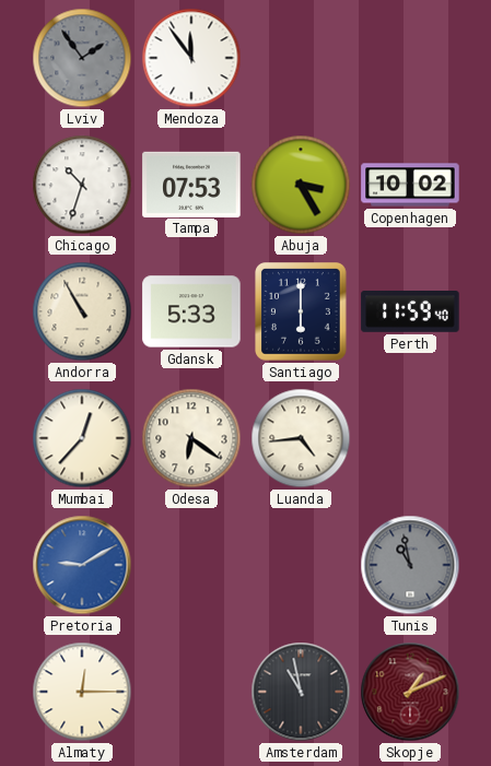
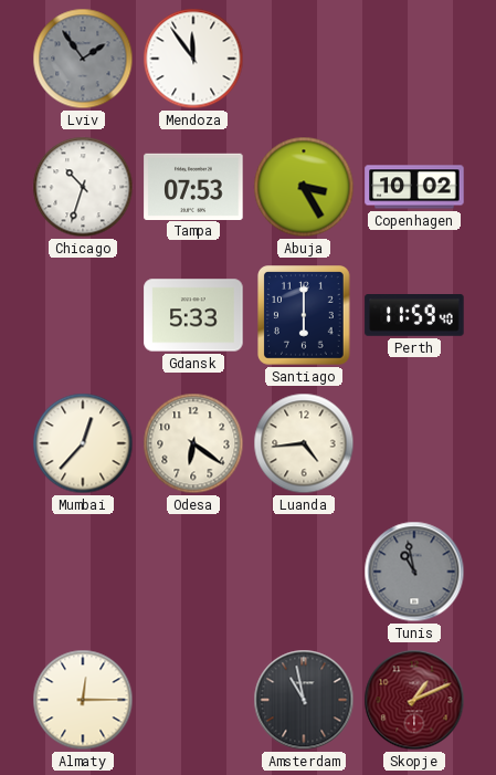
Andorra: 10:55 -> none (82, 311)
Pretoria: 9:10 -> none (82, 565)
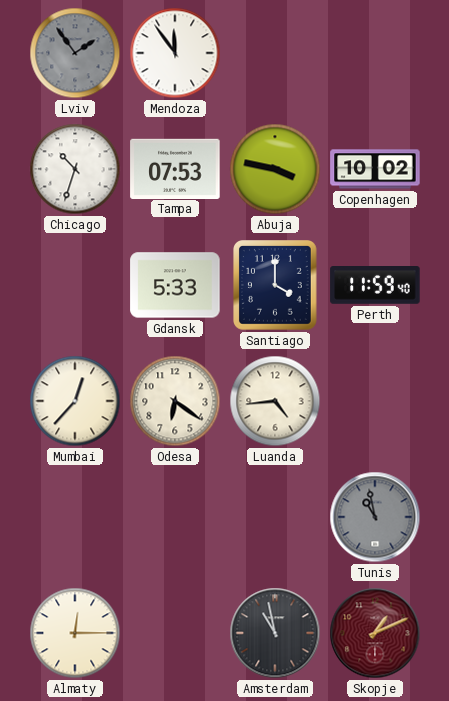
Abuja: 3:25 -> 3:47 (275, 169)
Santiago: 6:00 -> 4:00 (276, 286)
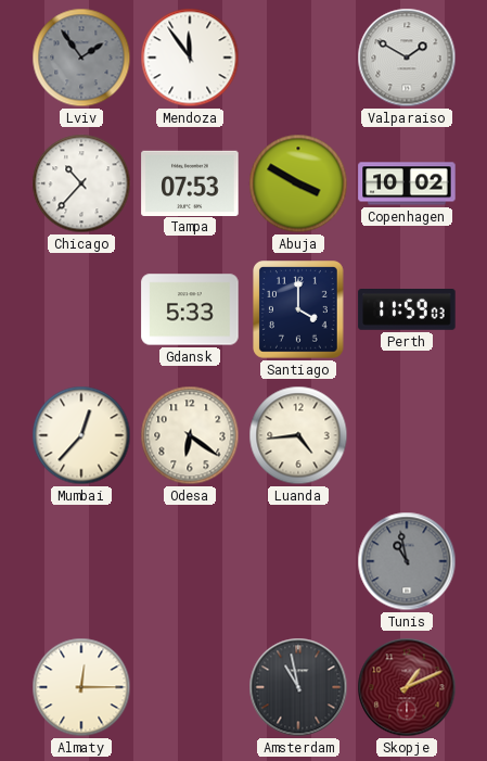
Valparaiso: none -> 1:50 (407, 58)
Chicago: 10:33 -> 10:37 (81, 183)
Abuja: 3:47 -> 3:50 (298, 183)
Perth: 11:59:40 -> 11:59:03 (407, 310)
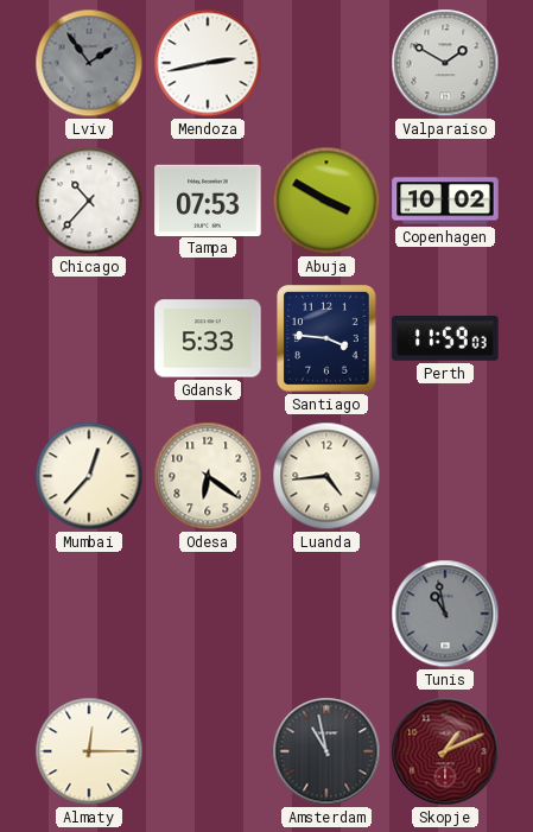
Mendoza: 11:54 -> 2:43 (208, 63)
Santiago: 4:00 -> 3:46 (328, 339)
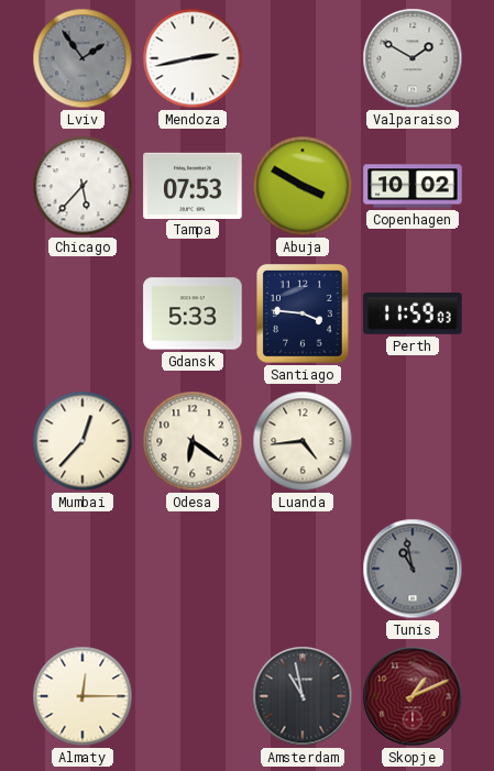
Chicago: 10:37 -> 5:37 (83, 186)
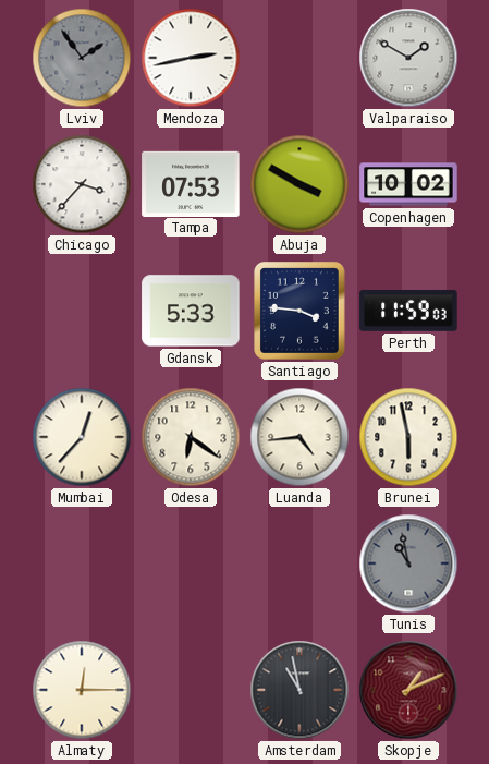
Chicago: 5:37 -> 3:37 (82, 184)
Brunei: none -> 5:58 (408, 437)
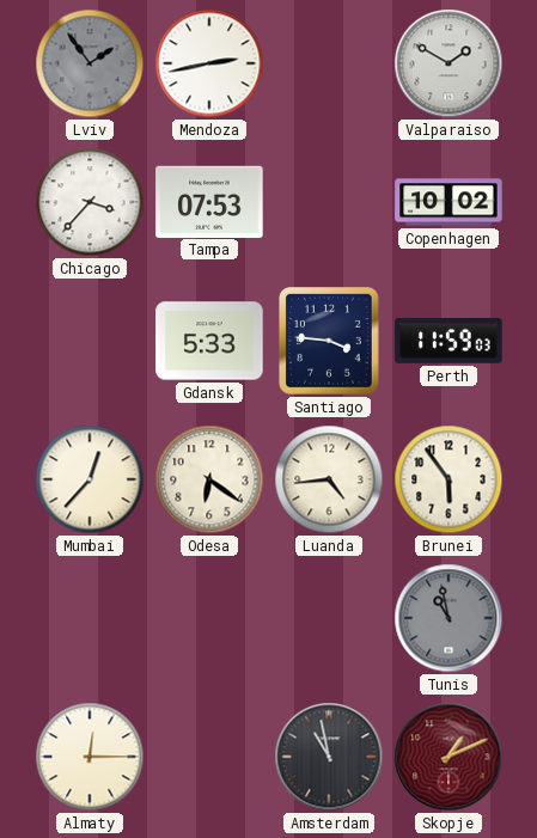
Abuja: 3:50 -> none (299, 184)
Brunei: 5:58 -> 5:54 (448, 479)
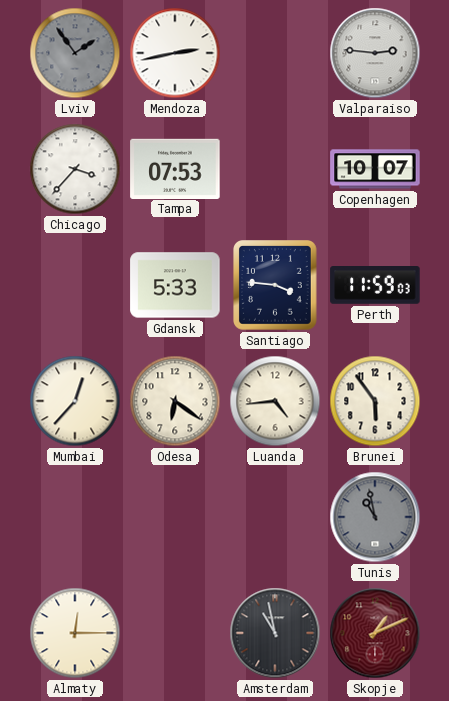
Valparaiso: 1:50 -> 2:46 (375, 53)
Copenhagen: 10:02 -> 10:07 (375, 169)
